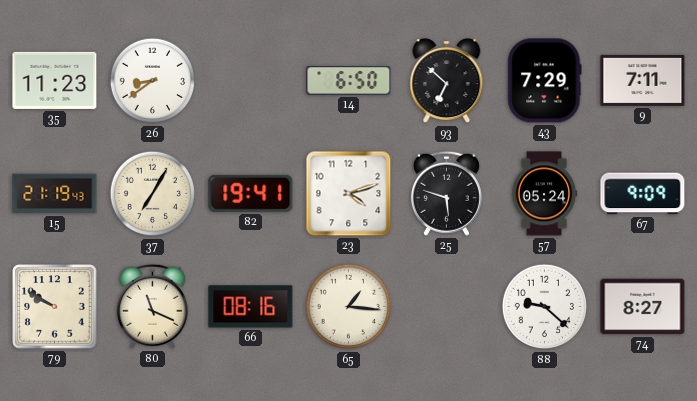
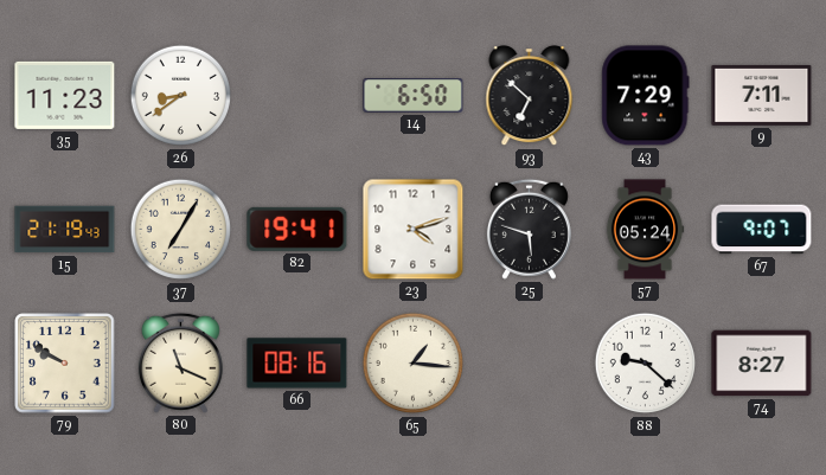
67: 9:09 -> 9:07 (762, 230)
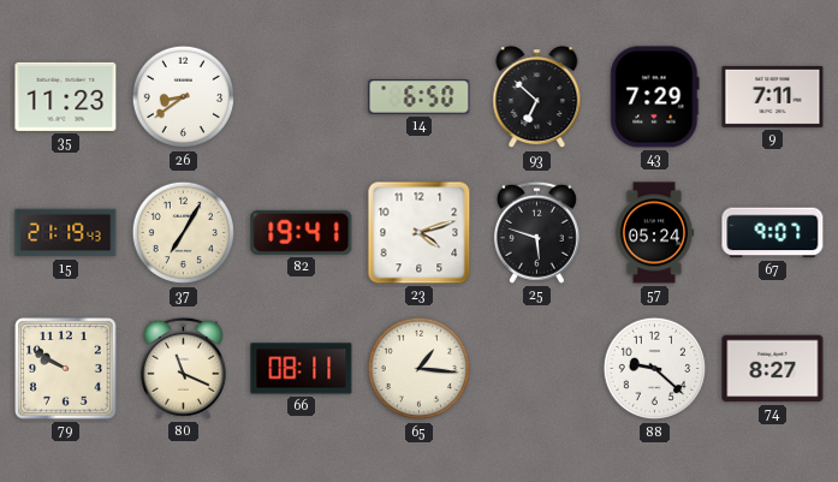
66: 08:16 -> 08:11 (302, 369)
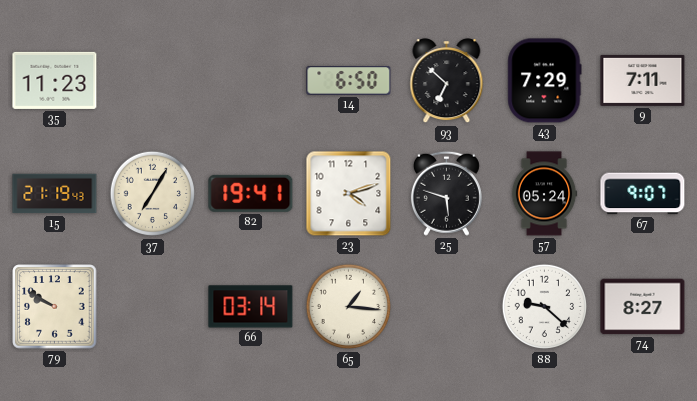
26: 8:39 -> none (184, 97)
80: 11:19 -> none (183, 368)
66: 08:11 -> 03:14 (251, 307)
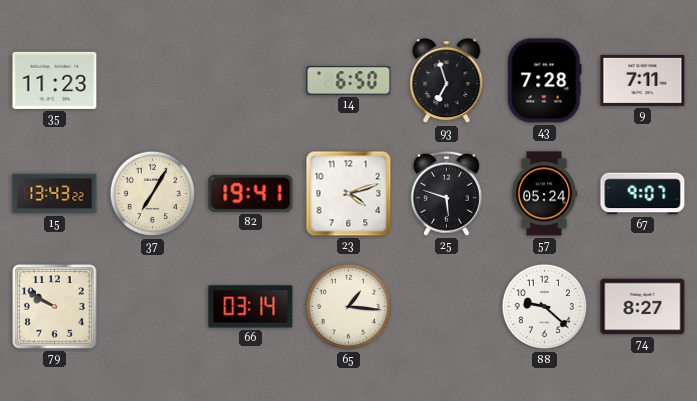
93: 6:52 -> 6:57 (447, 81)
43: 7:29 -> 7:28 (545, 81)
15: 21:19 -> 13:43 (55, 194)
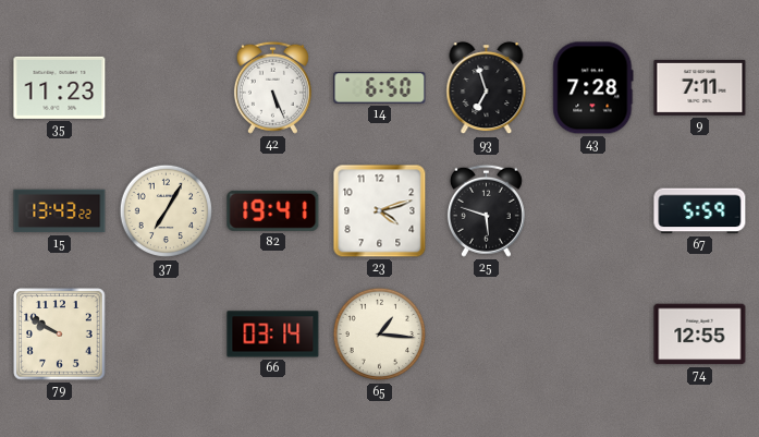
42: none -> 5:26 (272, 87)
57: 05:24 -> none (544, 194)
67: 9:07 -> 5:59 (700, 211)
88: 9:22 -> none (545, 307)
74: 8:27 -> 12:55 (700, 335)
